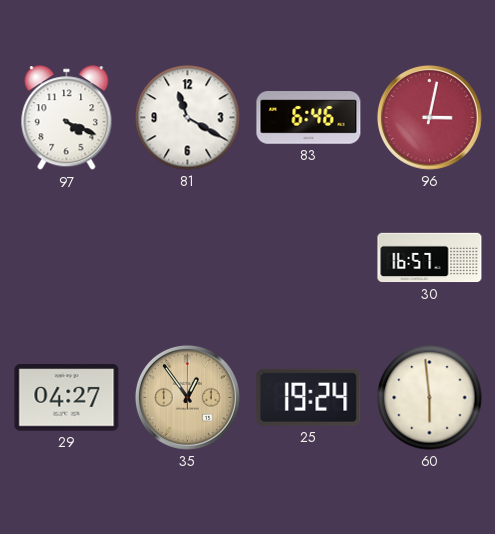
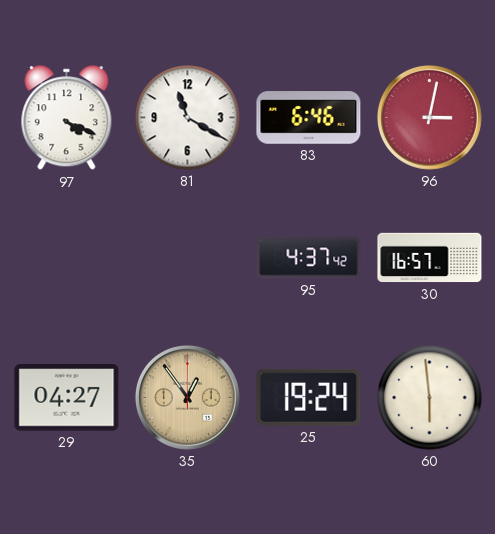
95: none -> 4:37 (309, 258)
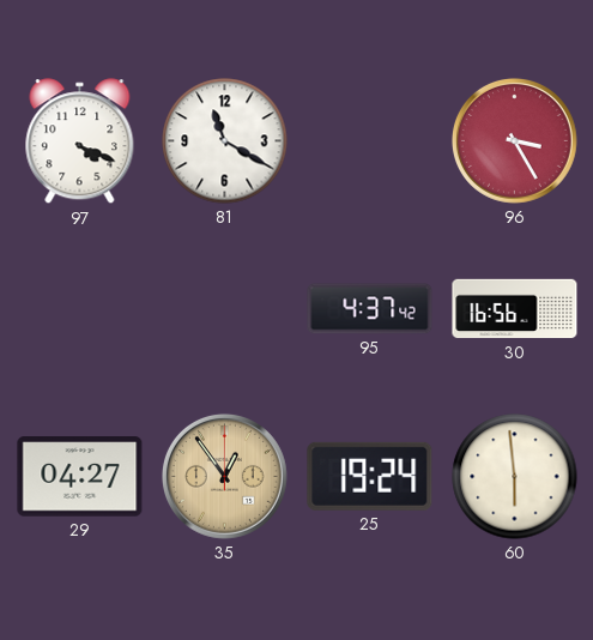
83: 6:46 -> none (309, 118)
96: 3:02 -> 3:25 (514, 140)
30: 16:57 -> 16:56 (515, 309)
